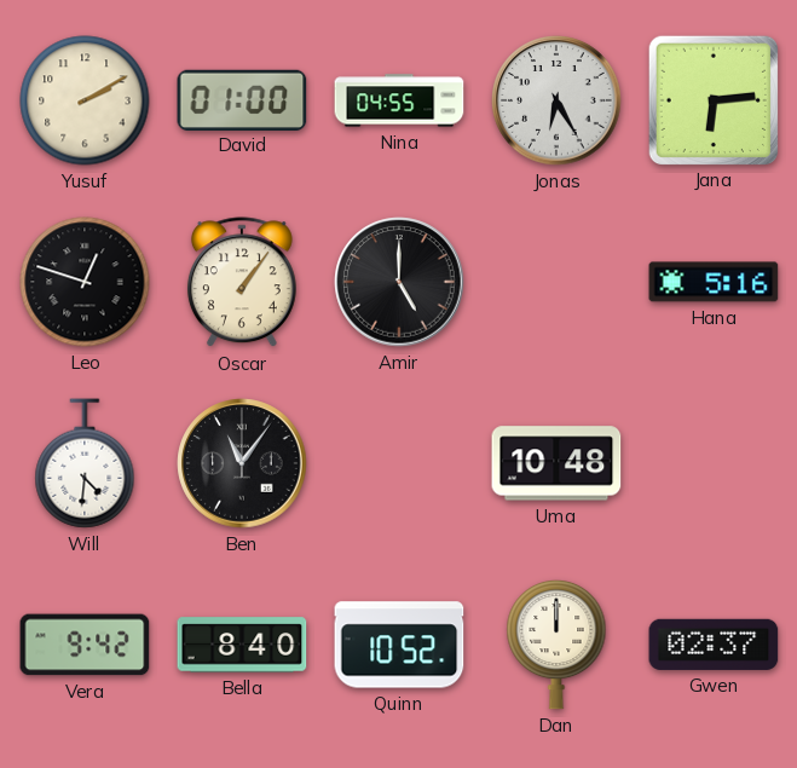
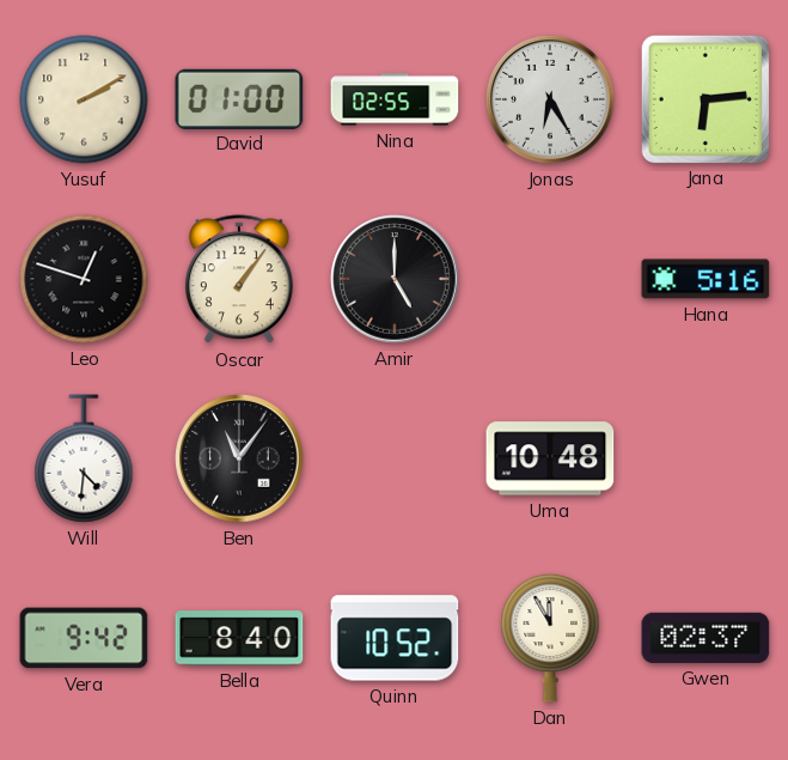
Nina: 04:55 -> 02:55 (395, 99)
Dan: 12:00 -> 11:55 (550, 638)
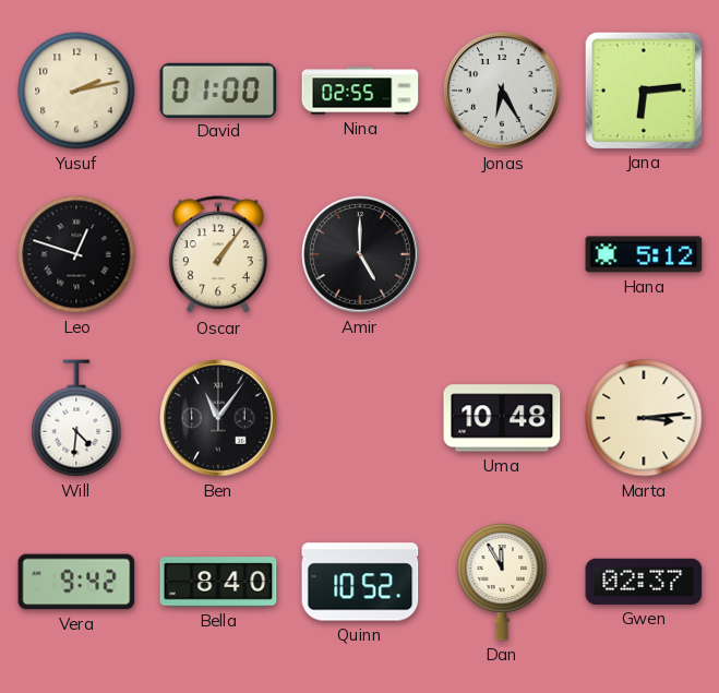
Yusuf: 2:10 -> 2:13 (76, 91)
Hana: 5:16 -> 5:12 (644, 254)
Marta: none -> 3:14 (644, 418)
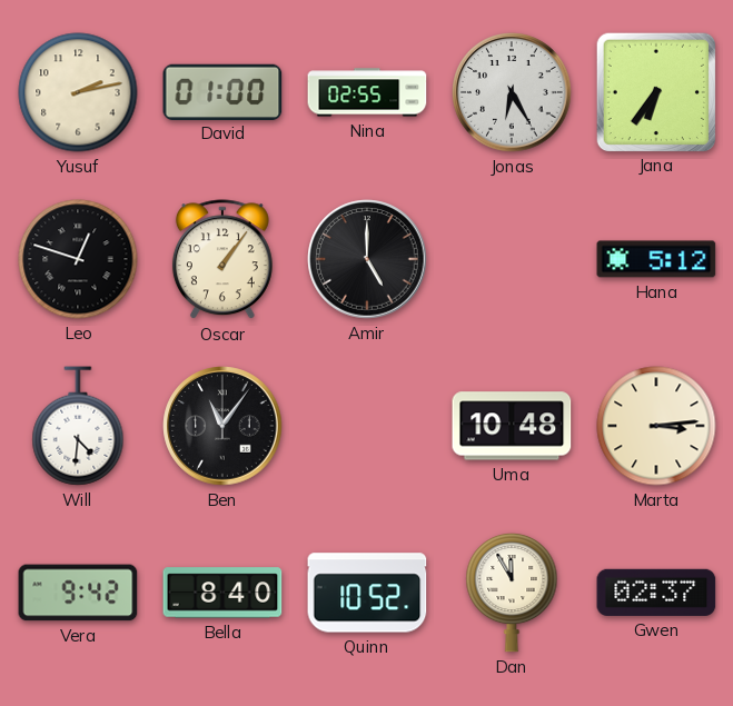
Jana: 6:14 -> 6:36 (655, 91)
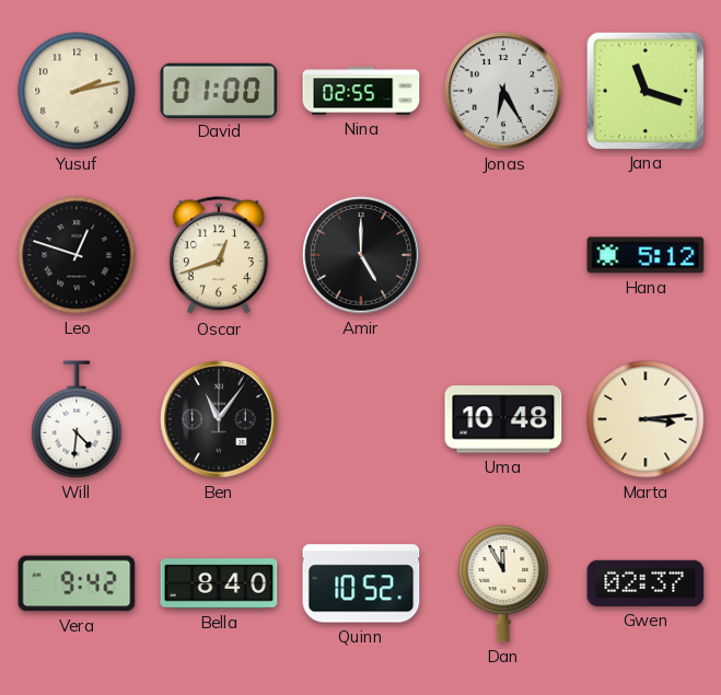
Jana: 6:36 -> 11:18 (644, 90)
Oscar: 1:06 -> 12:42 (219, 256)
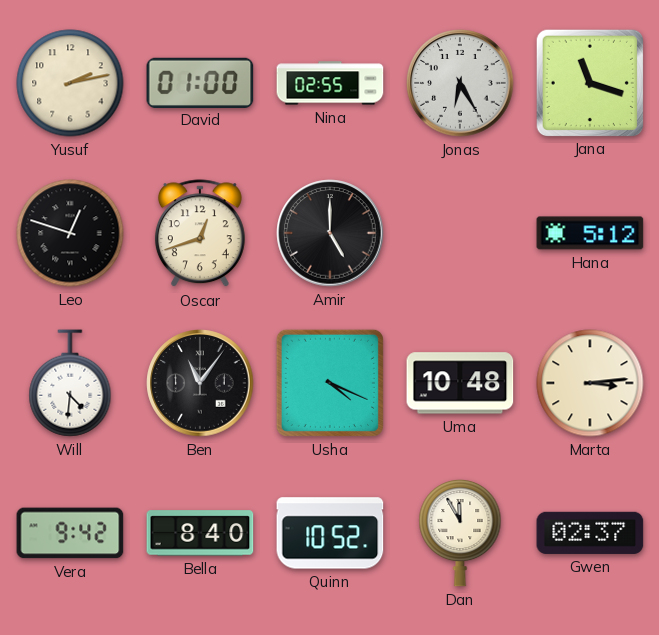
Usha: none -> 4:19 (330, 383)
